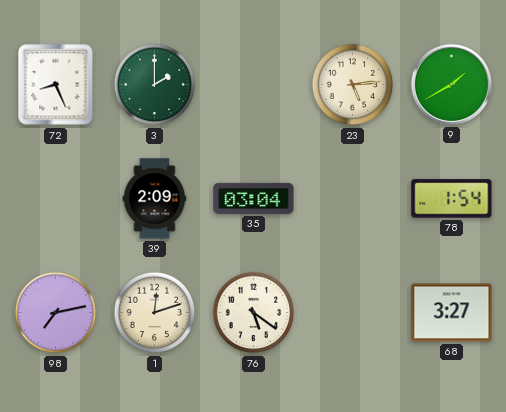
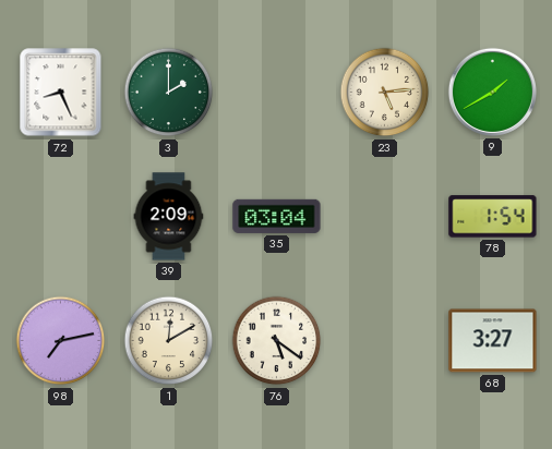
1: 12:12 -> 12:10 (169, 341)
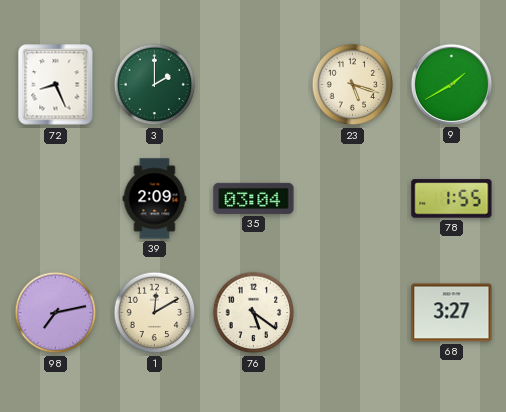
23: 5:14 -> 5:18 (353, 85)
78: 1:54 -> 1:55 (452, 199)
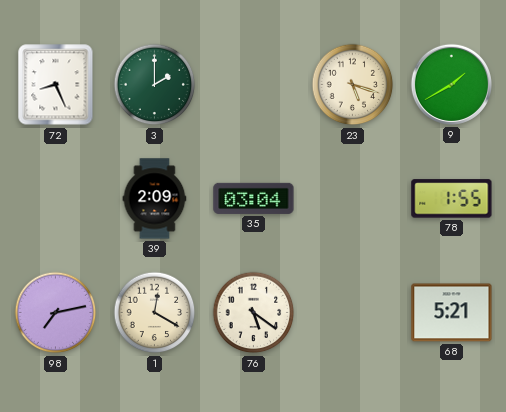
1: 12:10 -> 12:20 (155, 313)
68: 3:27 -> 5:21 (452, 313)
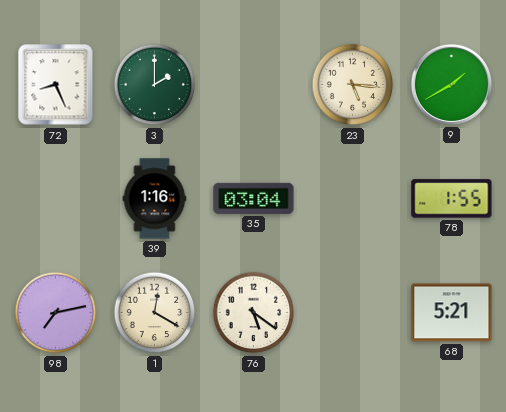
23: 5:18 -> 5:16 (353, 85)
39: 2:09 -> 1:16 (155, 199)
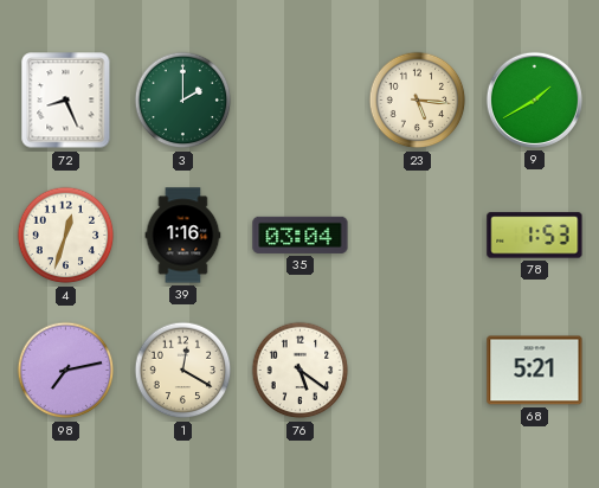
4: none -> 12:33 (66, 236)
78: 1:55 -> 1:53 (535, 236)
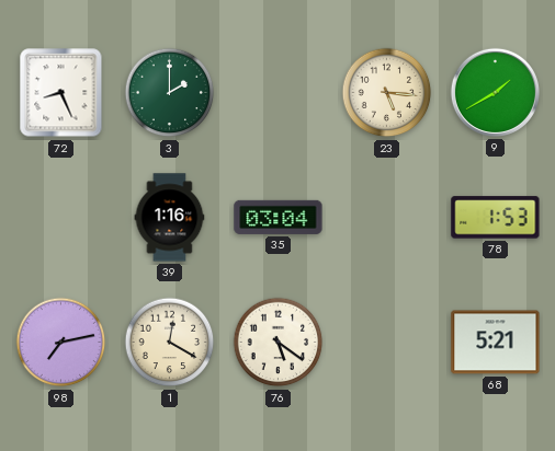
4: 12:33 -> none (66, 236)
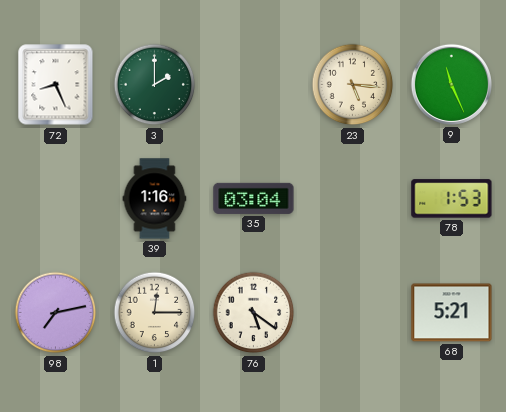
9: 1:40 -> 11:26 (451, 84)
1: 12:20 -> 12:15 (155, 313)
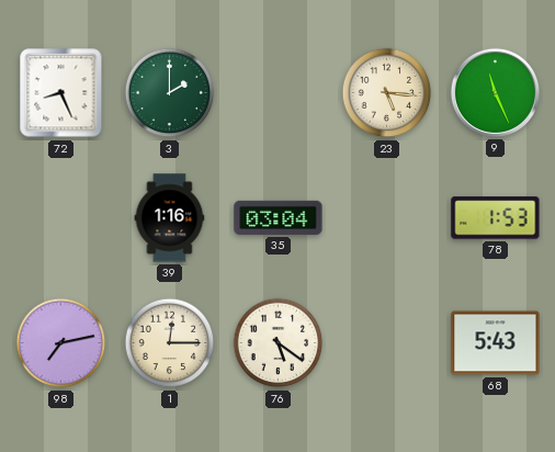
68: 5:21 -> 5:43 (496, 343)
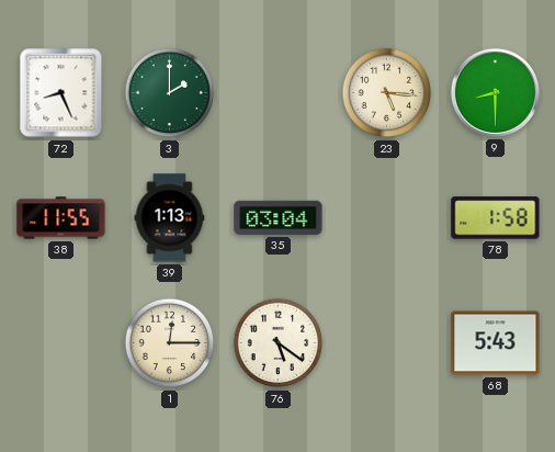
9: 11:26 -> 8:30 (495, 92)
38: none -> 11:55 (61, 218)
39: 1:16 -> 1:13 (170, 218)
78: 1:53 -> 1:58 (496, 218)
98: 7:13 -> none (61, 343)
